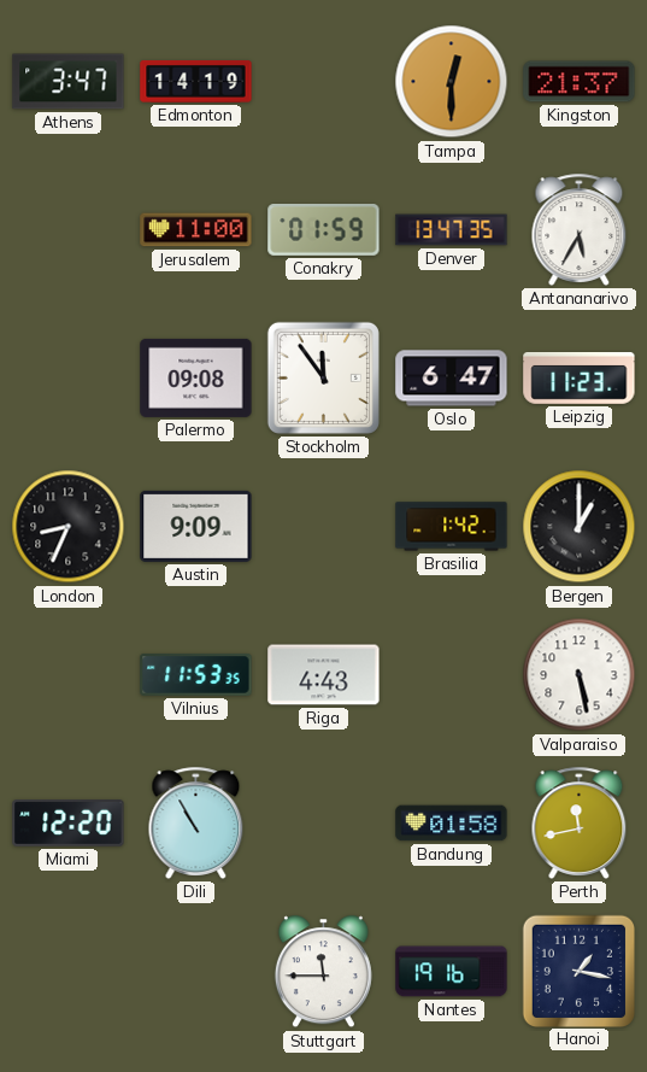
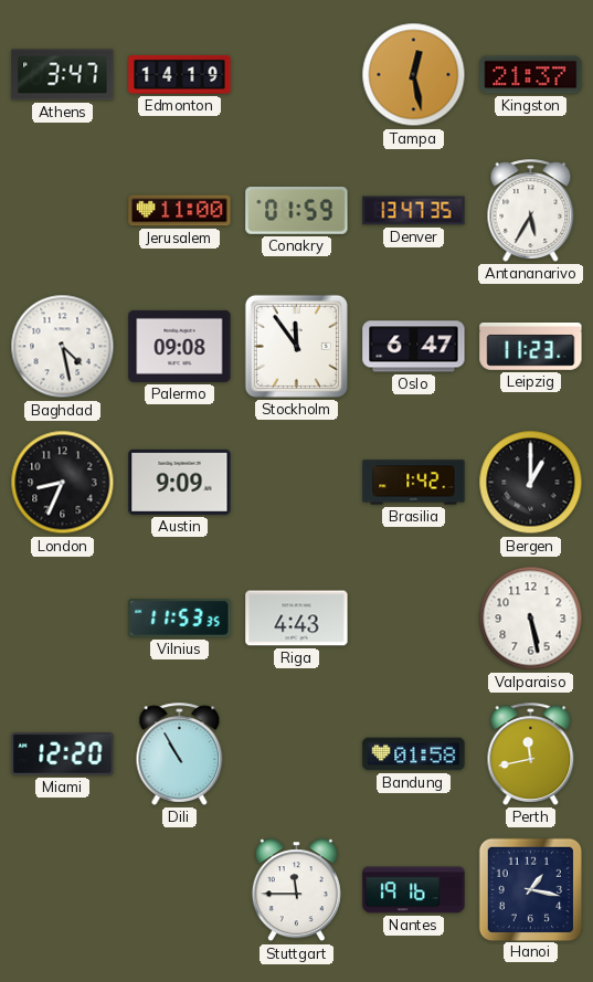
Tampa: 12:30 -> 12:28 (414, 75)
Baghdad: none -> 4:28 (63, 347)
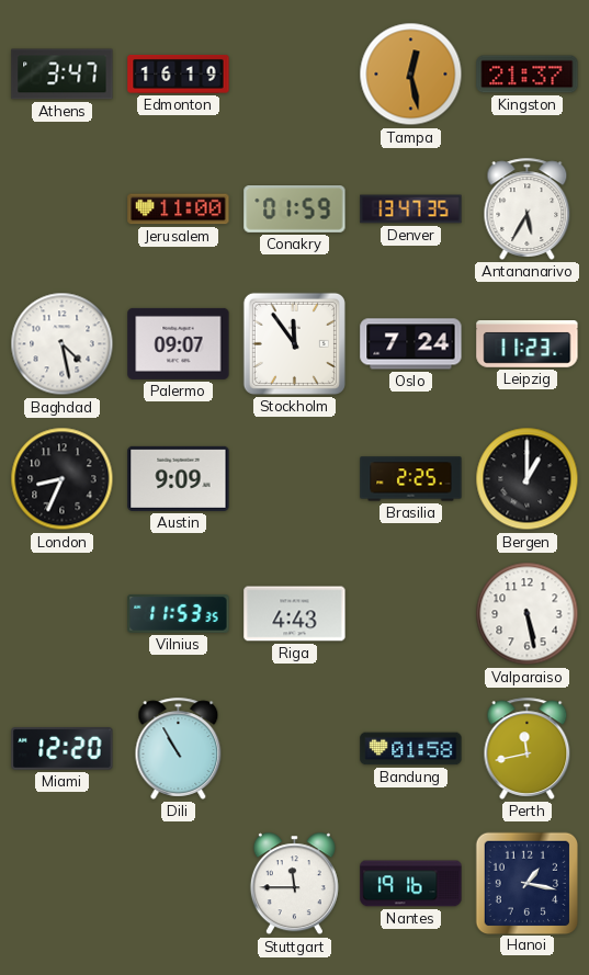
Edmonton: 14:19 -> 16:19 (179, 73)
Palermo: 09:08 -> 09:07 (179, 343)
Oslo: 6:47 -> 7:24 (411, 344)
Brasilia: 1:42 -> 2:25 (411, 479)
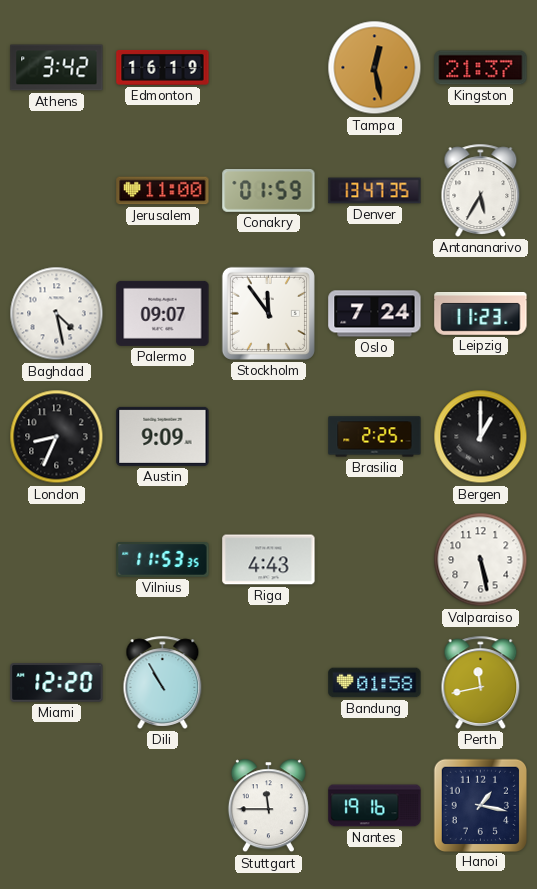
Athens: 3:47 -> 3:42 (57, 68)
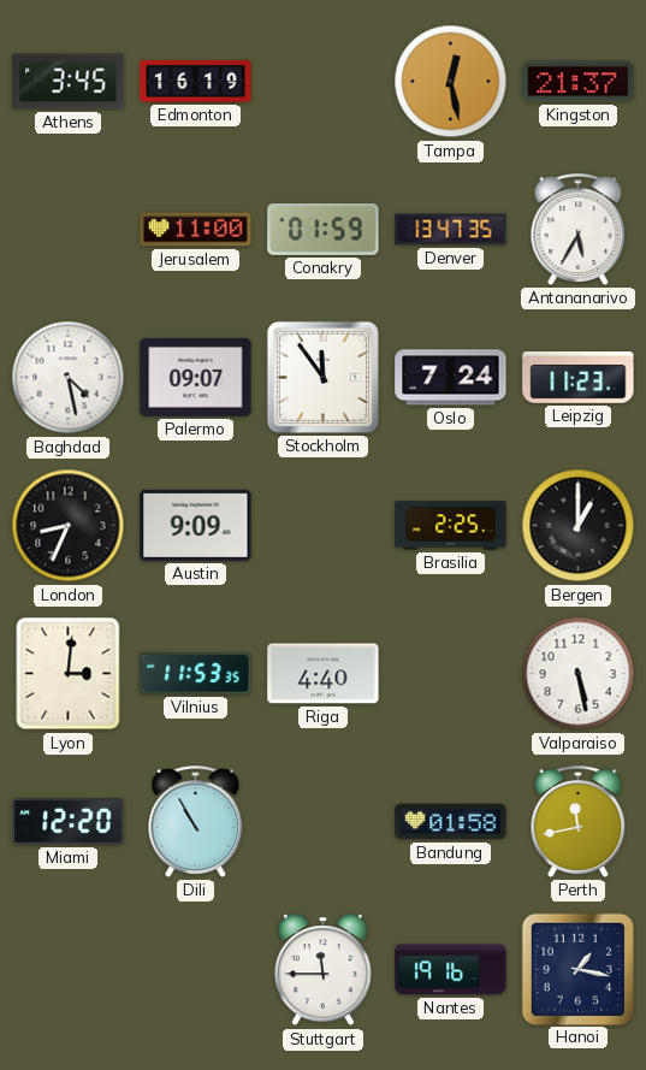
Athens: 3:42 -> 3:45 (69, 82)
Lyon: none -> 3:01 (69, 674)
Riga: 4:43 -> 4:40 (324, 674)
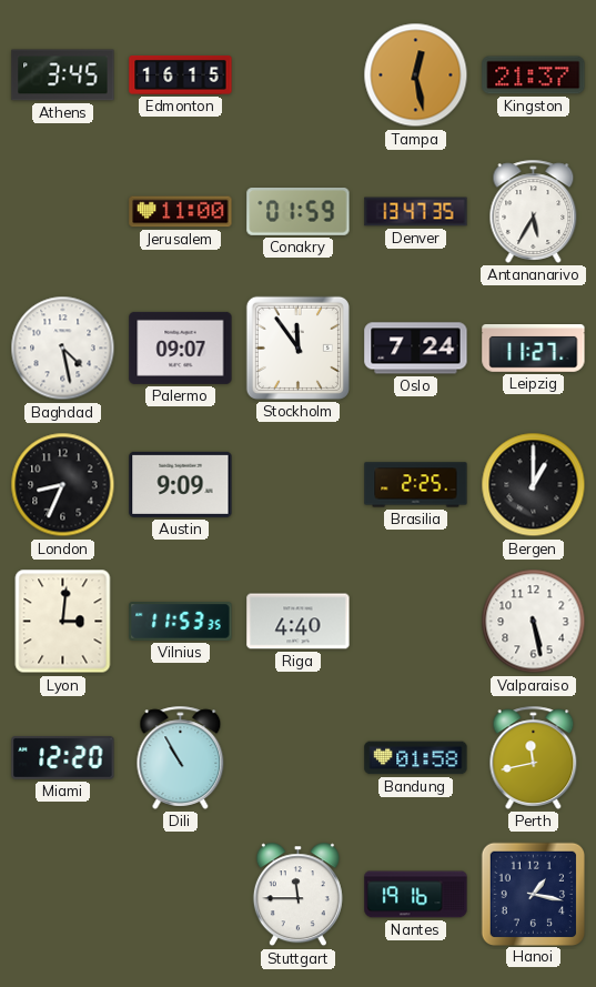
Edmonton: 16:19 -> 16:15 (181, 74)
Leipzig: 11:23 -> 11:27 (534, 349)
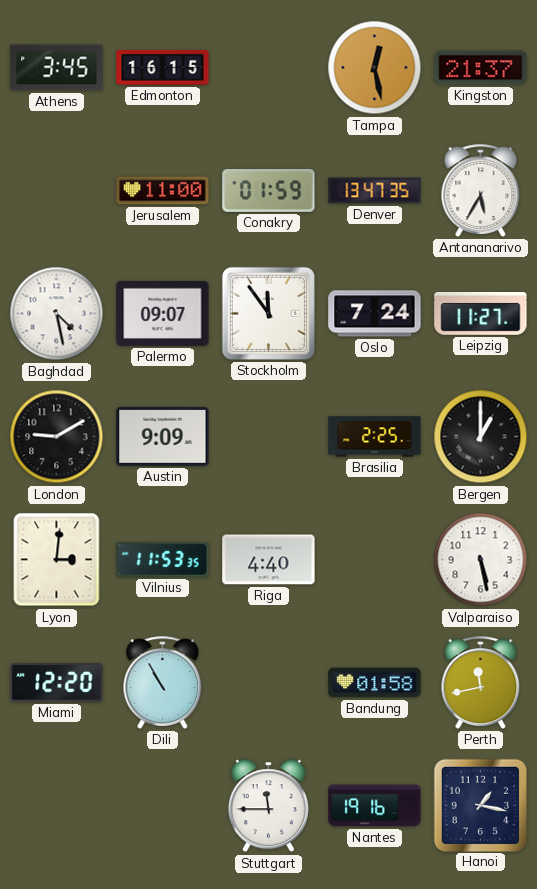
London: 8:34 -> 9:10 (57, 437)
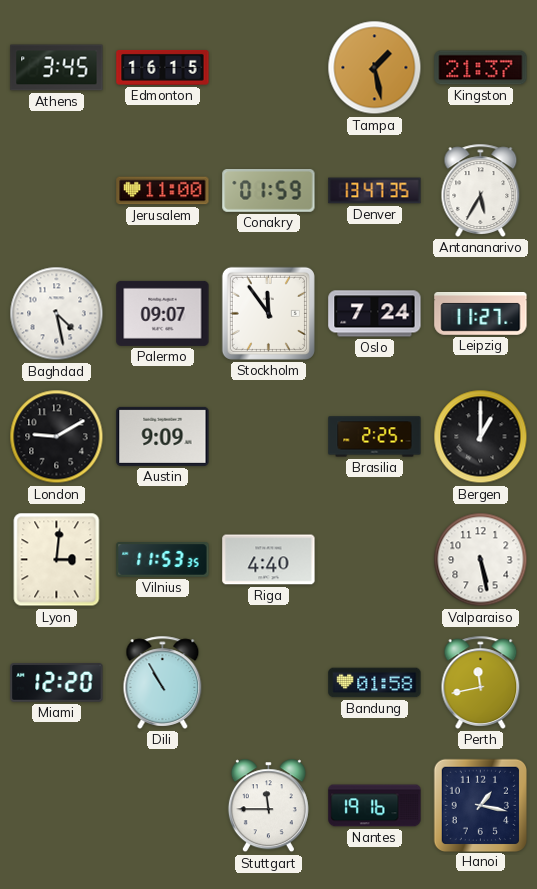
Tampa: 12:28 -> 1:28 (375, 68)
